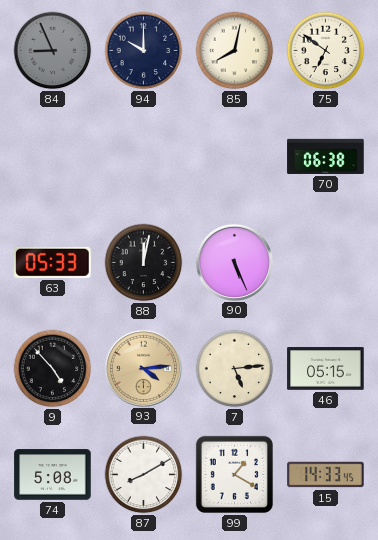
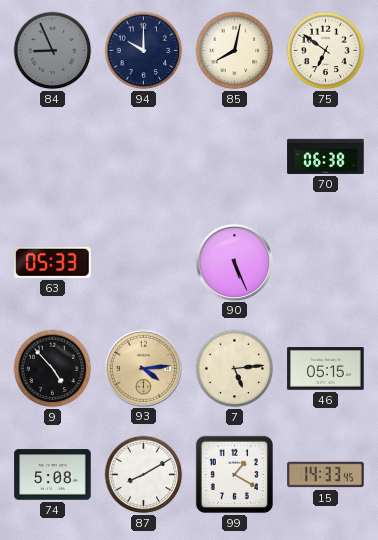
88: 12:02 -> none (144, 263)
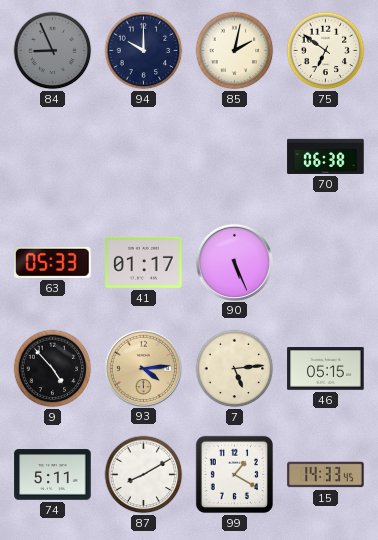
85: 8:02 -> 2:02 (235, 51)
41: none -> 01:17 (144, 262)
74: 5:08 -> 5:11 (53, 475)
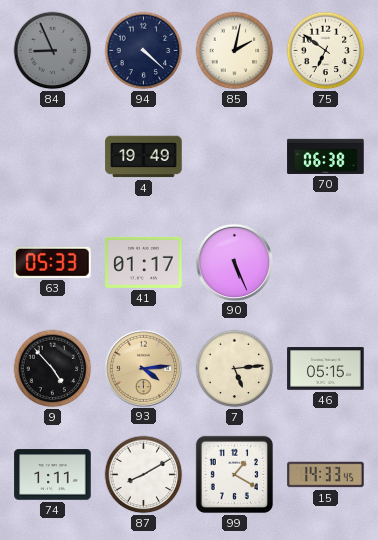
94: 10:00 -> 4:22 (144, 51)
4: none -> 19:49 (144, 157)
74: 5:11 -> 1:11 (53, 475)
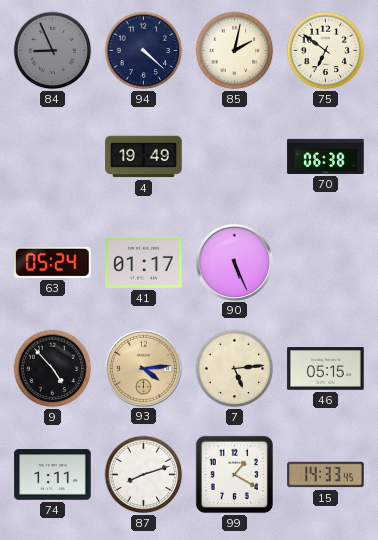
63: 05:33 -> 05:24 (53, 262)
87: 8:10 -> 8:12 (144, 475)
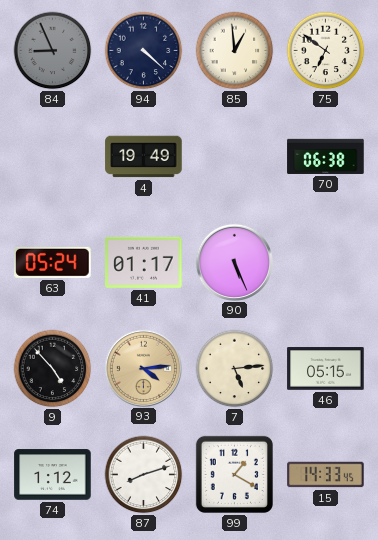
85: 2:02 -> 12:59 (235, 51)
74: 1:11 -> 1:12 (53, 475)
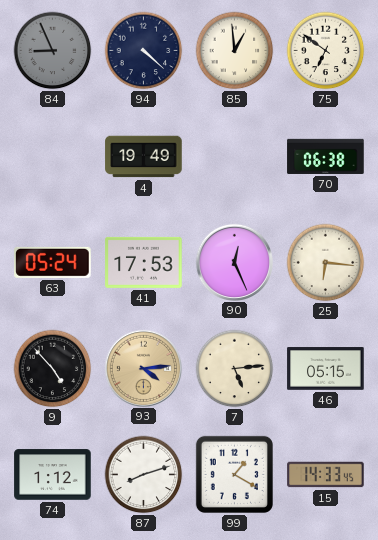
41: 01:17 -> 17:53 (144, 262)
90: 5:26 -> 12:26 (234, 262)
25: none -> 6:16 (326, 263)
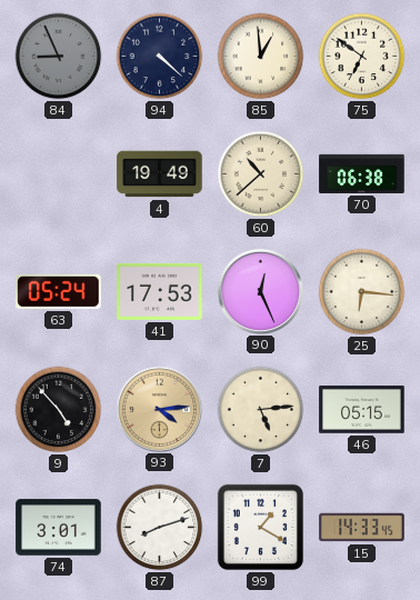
60: none -> 10:38 (261, 174)
74: 1:12 -> 3:01 (59, 528)
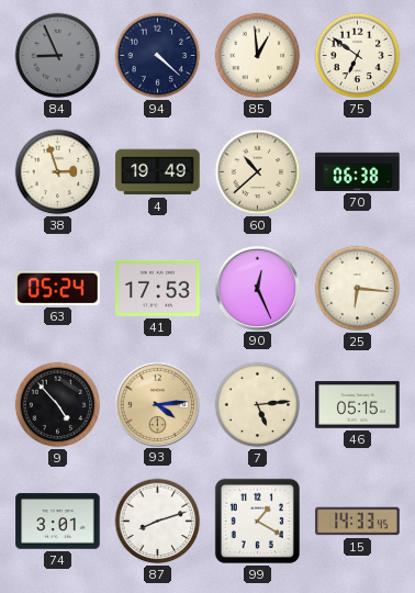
38: none -> 2:57 (58, 172)
